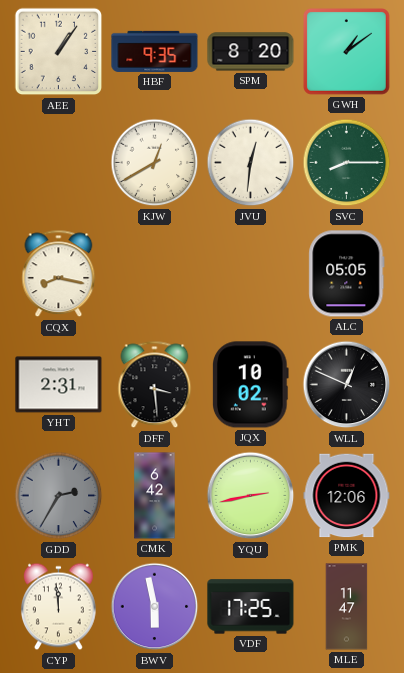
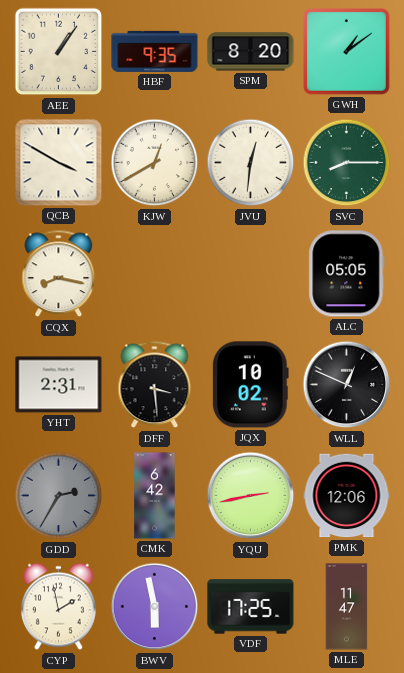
QCB: none -> 3:50 (59, 163)
CYP: 11:59 -> 1:58 (58, 607)
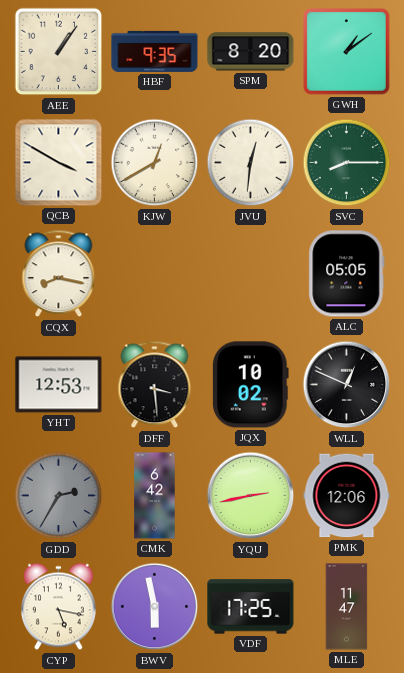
YHT: 2:31 -> 12:53 (59, 385)
CYP: 1:58 -> 5:17 (58, 607)
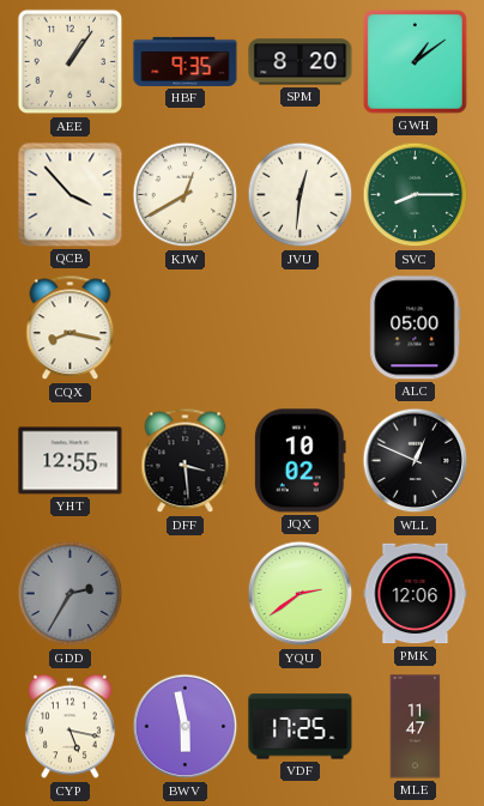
QCB: 3:50 -> 3:53 (71, 195)
ALC: 05:05 -> 05:00 (416, 328)
YHT: 12:53 -> 12:55 (71, 461)
CMK: 6:42 -> none (155, 496)
YQU: 2:43 -> 2:39 (301, 594)
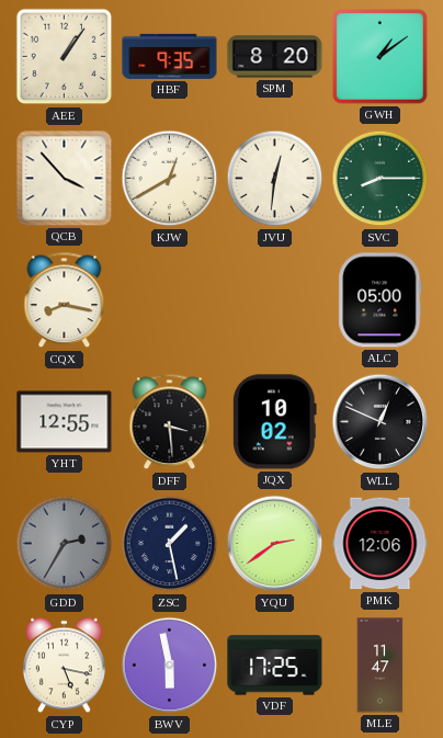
ZSC: none -> 1:28 (170, 544)
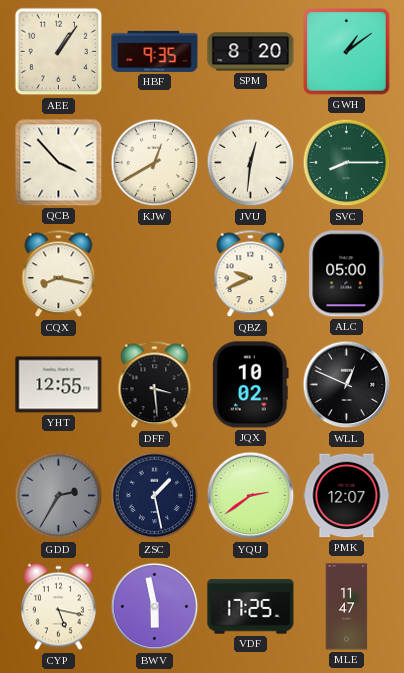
QBZ: none -> 9:41 (251, 274)
PMK: 12:06 -> 12:07 (347, 496)
